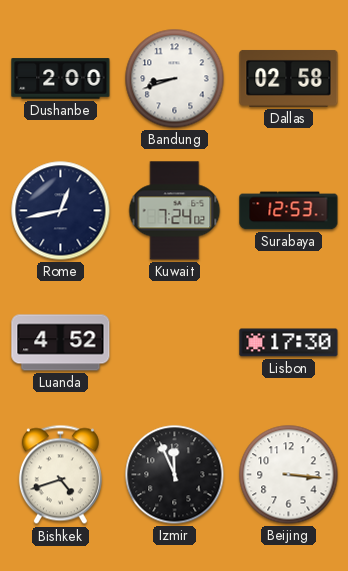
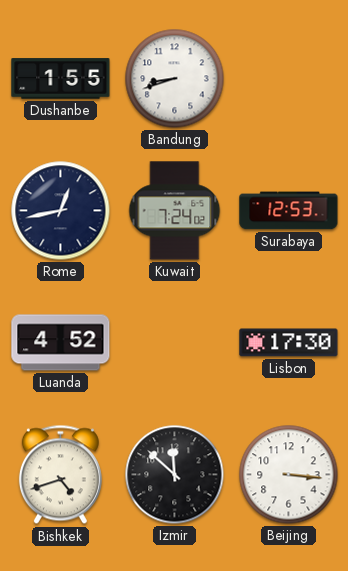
Dushanbe: 2:00 -> 1:55 (61, 79)
Dallas: 02:58 -> none (289, 78)
Izmir: 11:56 -> 11:52 (175, 475)
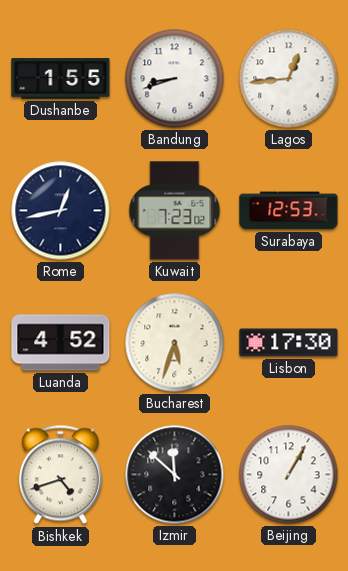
Lagos: none -> 12:44 (289, 79)
Kuwait: 7:24 -> 7:23 (175, 211)
Bucharest: none -> 5:33 (175, 343)
Beijing: 3:16 -> 1:05 (289, 475)
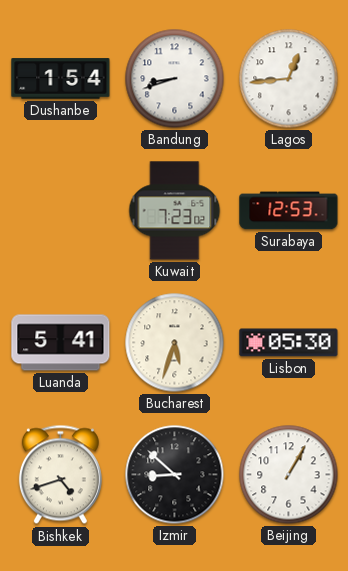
Dushanbe: 1:55 -> 1:54 (61, 79)
Rome: 12:43 -> none (61, 211)
Luanda: 4:52 -> 5:41 (61, 343)
Lisbon: 17:30 -> 05:30 (289, 343)
Izmir: 11:52 -> 8:52 (175, 475)
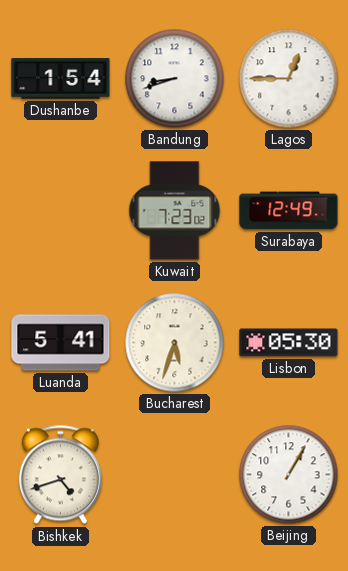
Lagos: 12:44 -> 12:45 (289, 79)
Surabaya: 12:53 -> 12:49 (289, 211)
Izmir: 8:52 -> none (175, 475)
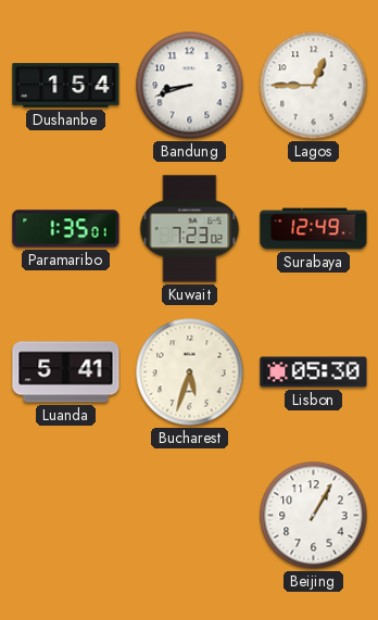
Paramaribo: none -> 1:35 (66, 229)
Bishkek: 4:42 -> none (60, 475)
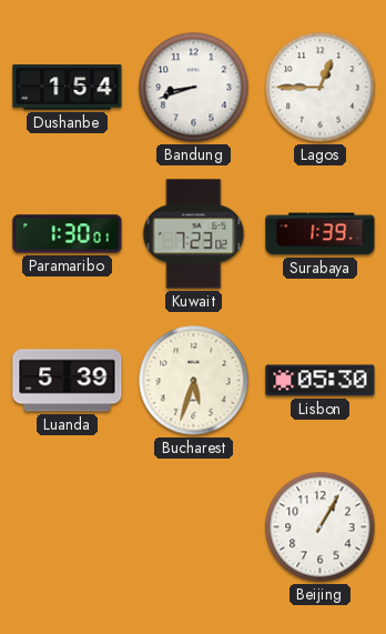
Paramaribo: 1:35 -> 1:30 (68, 234)
Surabaya: 12:49 -> 1:39 (321, 234)
Luanda: 5:41 -> 5:39 (68, 381)
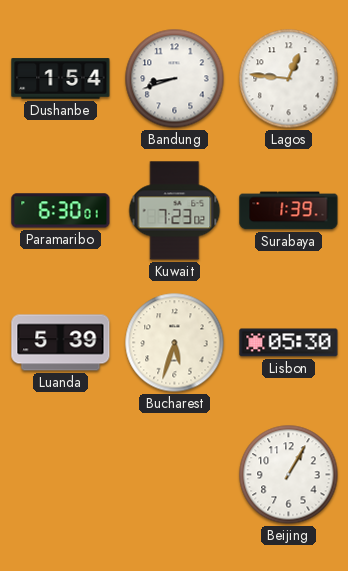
Lagos: 12:45 -> 12:46 (289, 79)
Paramaribo: 1:30 -> 6:30 (61, 211)
